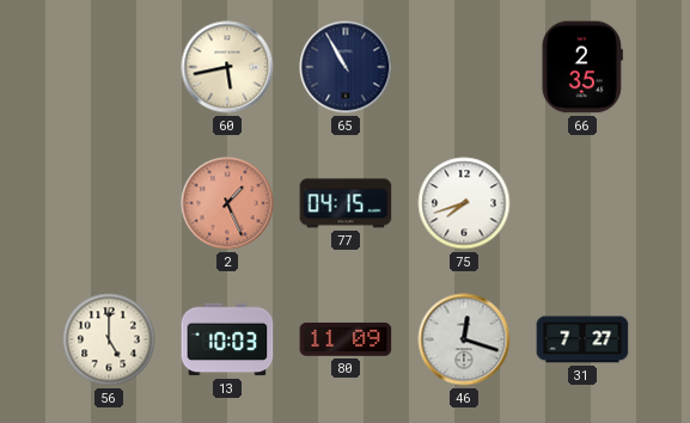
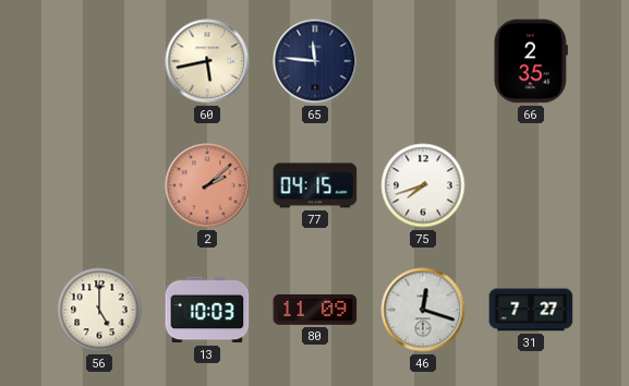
65: 10:55 -> 11:46 (315, 61)
2: 1:26 -> 2:08 (207, 185)
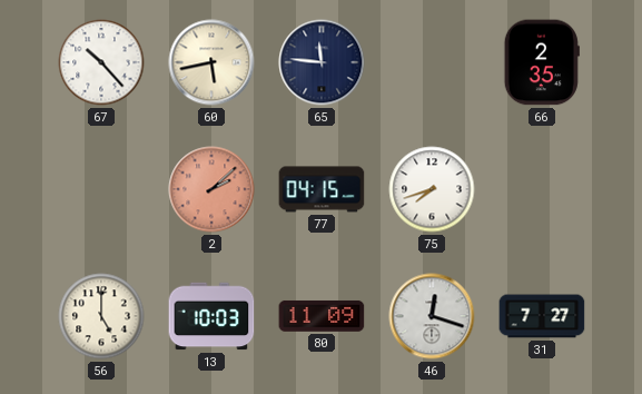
67: none -> 10:23 (101, 62)
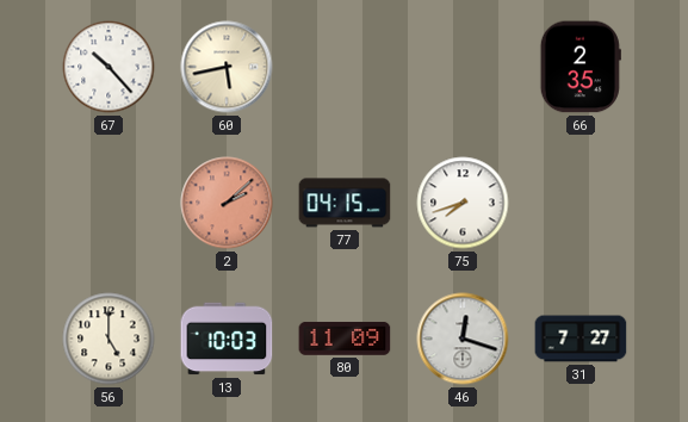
65: 11:46 -> none (322, 62)
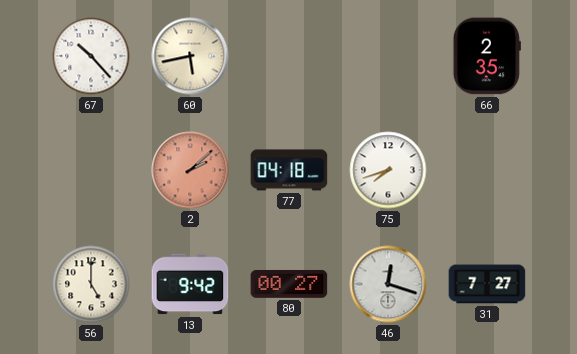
77: 04:15 -> 04:18 (289, 170)
13: 10:03 -> 9:42 (190, 284)
80: 11:09 -> 00:27 (289, 284)
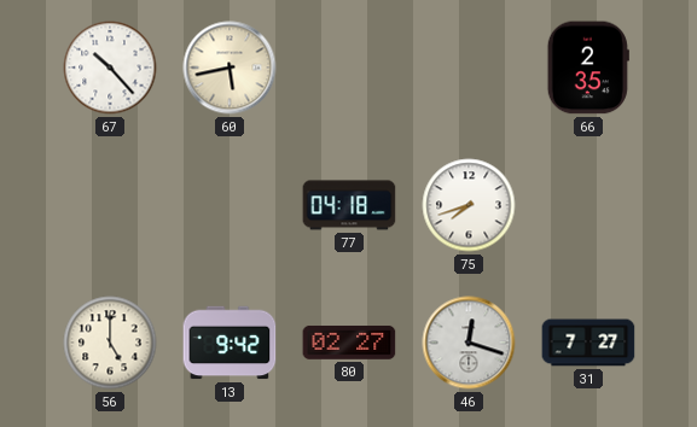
2: 2:08 -> none (190, 170)
80: 00:27 -> 02:27 (349, 343)
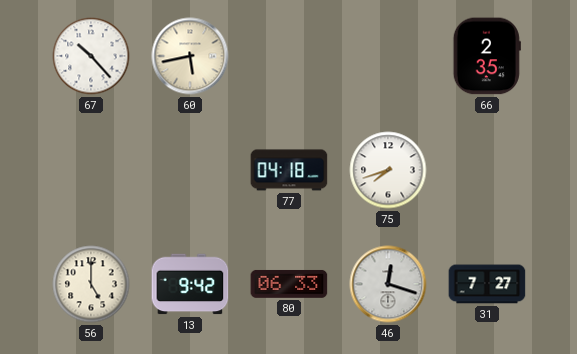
80: 02:27 -> 06:33 (289, 284)
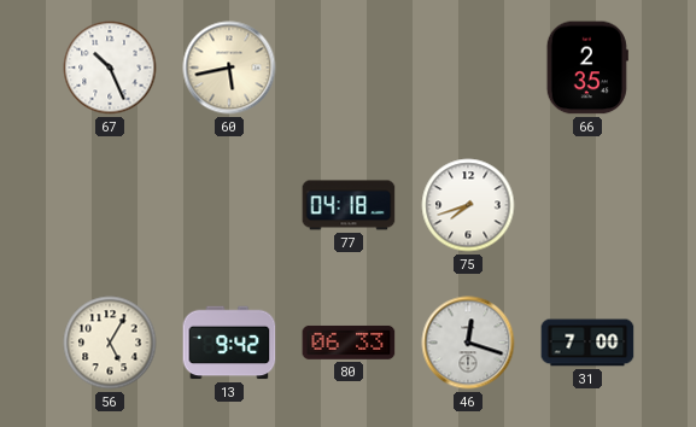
67: 10:23 -> 10:26 (110, 68)
56: 5:00 -> 5:05 (110, 343)
31: 7:27 -> 7:00 (587, 343)
